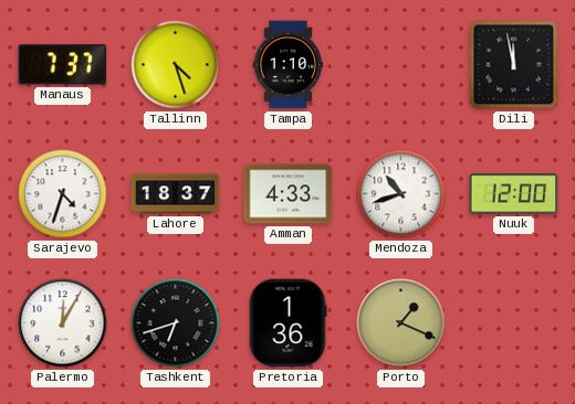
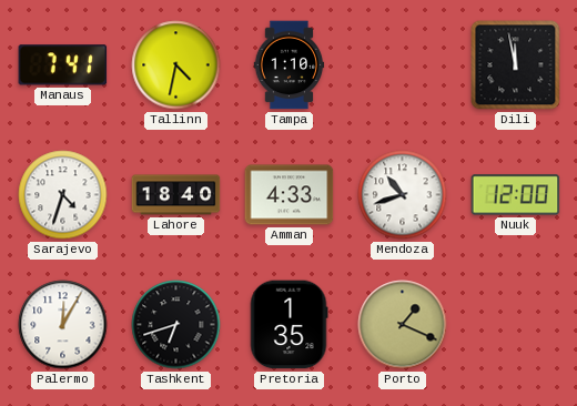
Manaus: 7:37 -> 7:41 (63, 65)
Tallinn: 4:27 -> 4:32 (176, 65)
Lahore: 18:37 -> 18:40 (176, 195)
Pretoria: 1:36 -> 1:35 (288, 325)
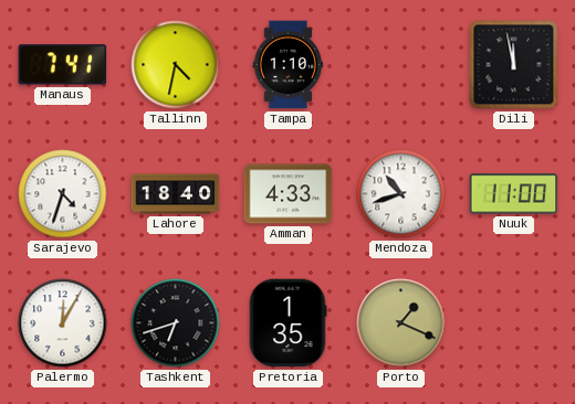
Nuuk: 12:00 -> 11:00 (514, 194)
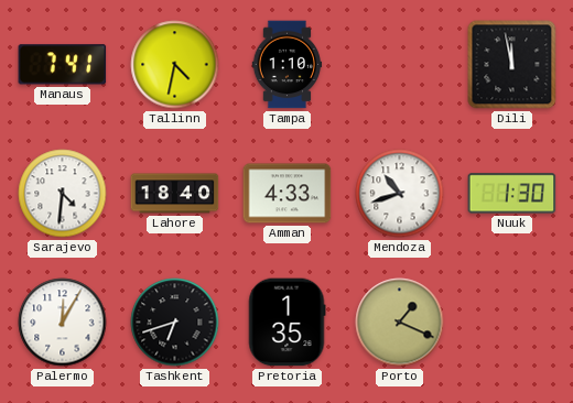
Sarajevo: 4:33 -> 4:31 (63, 194)
Nuuk: 11:00 -> 1:30 (512, 194)
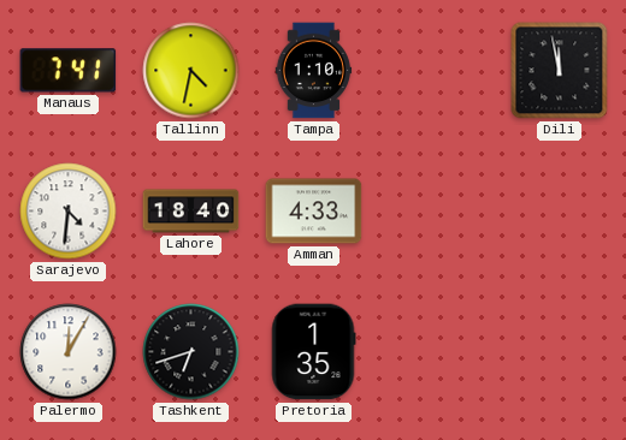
Mendoza: 10:42 -> none (400, 194)
Nuuk: 1:30 -> none (512, 194)
Porto: 1:19 -> none (400, 323)
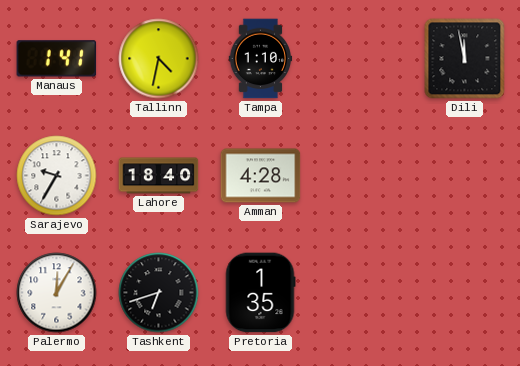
Manaus: 7:41 -> 1:41 (57, 59)
Sarajevo: 4:31 -> 9:35 (57, 176)
Amman: 4:33 -> 4:28 (261, 176)
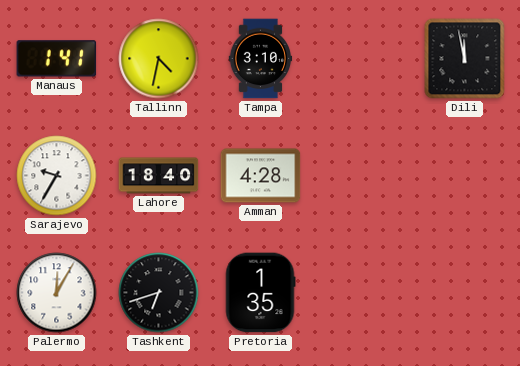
Tampa: 1:10 -> 3:10 (261, 59)
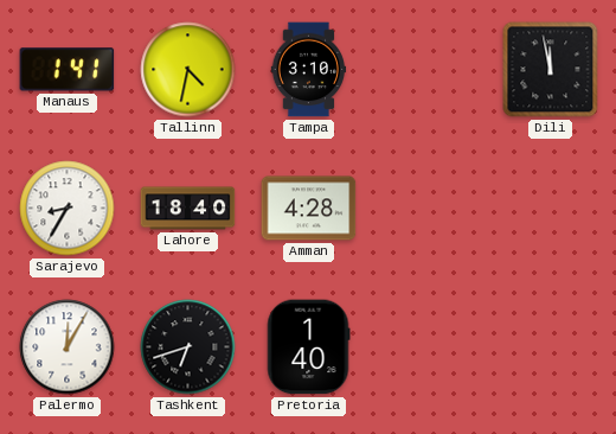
Sarajevo: 9:35 -> 8:35 (68, 209)
Pretoria: 1:35 -> 1:40 (308, 347)
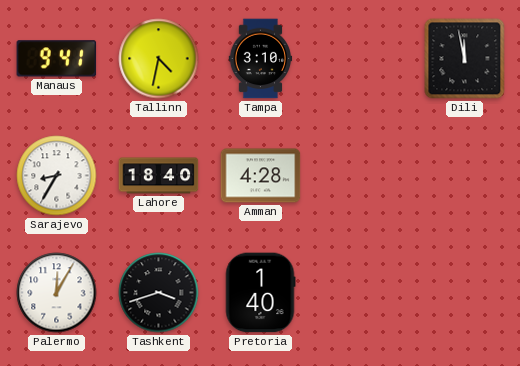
Manaus: 1:41 -> 9:41 (57, 59)
Tashkent: 6:42 -> 3:42 (159, 293)
